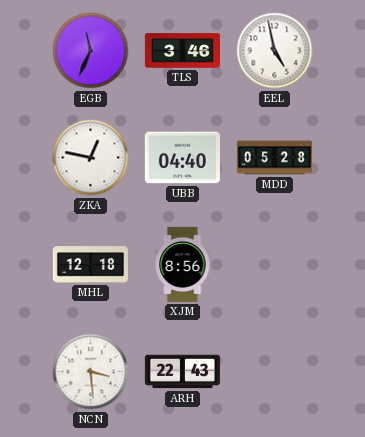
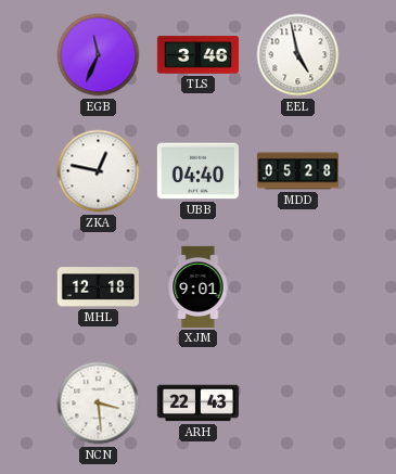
XJM: 8:56 -> 9:01 (199, 286)
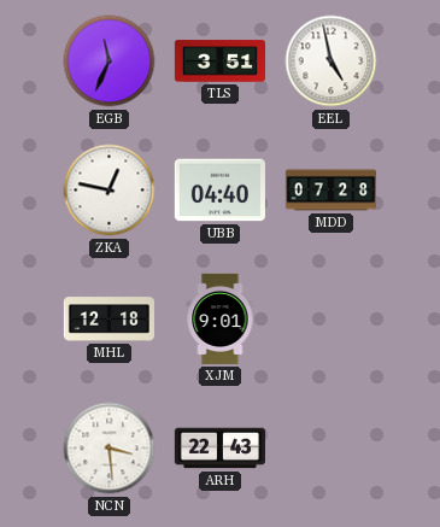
TLS: 3:46 -> 3:51 (219, 62)
MDD: 05:28 -> 07:28 (330, 191)
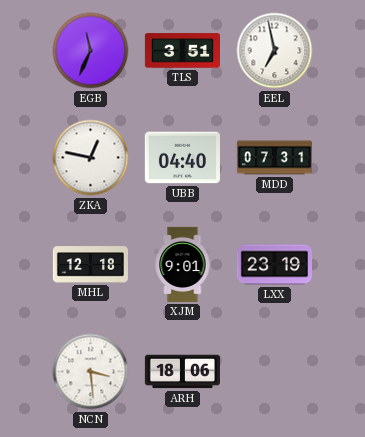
EEL: 4:58 -> 6:58 (275, 51)
MDD: 07:28 -> 07:31 (274, 158)
LXX: none -> 23:19 (274, 265)
ARH: 22:43 -> 18:06 (182, 372)
